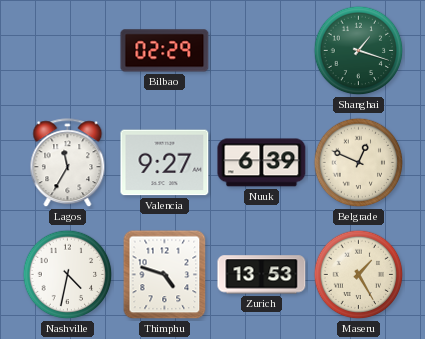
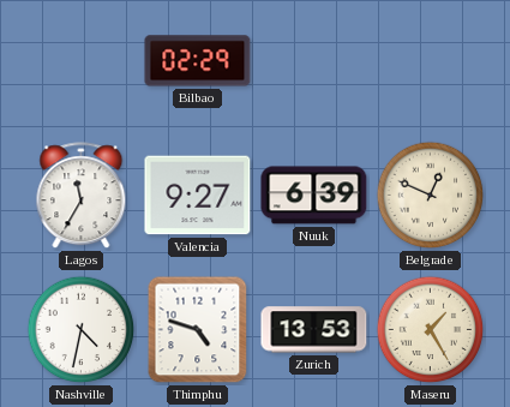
Shanghai: 1:18 -> none (359, 51)
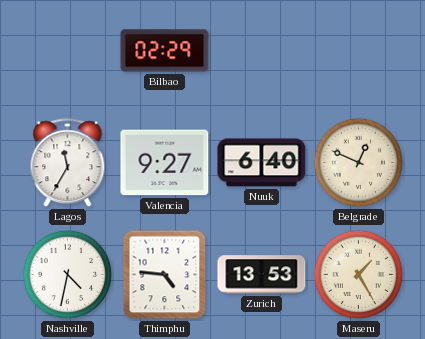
Nuuk: 6:39 -> 6:40 (262, 163)
Thimphu: 4:48 -> 4:46 (165, 275)
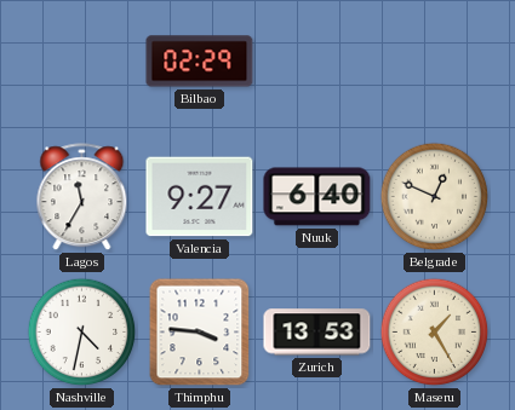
Thimphu: 4:46 -> 3:46 (200, 333)
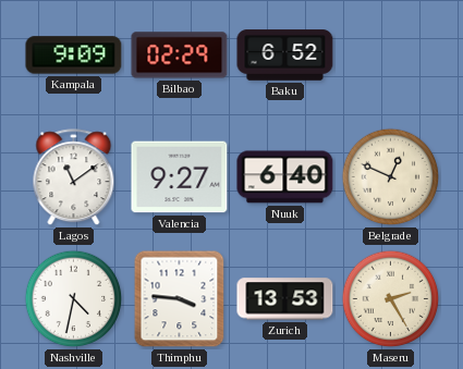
Kampala: none -> 9:09 (74, 56)
Baku: none -> 6:52 (285, 56)
Lagos: 11:35 -> 11:09 (74, 177)
Maseru: 1:25 -> 2:25 (391, 299)
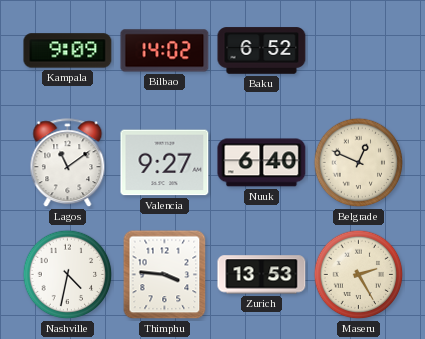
Bilbao: 02:29 -> 14:02 (165, 51)
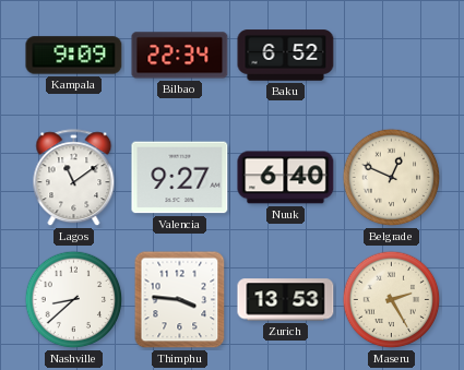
Bilbao: 14:02 -> 22:34 (180, 56)
Nashville: 4:32 -> 8:38 (74, 300)
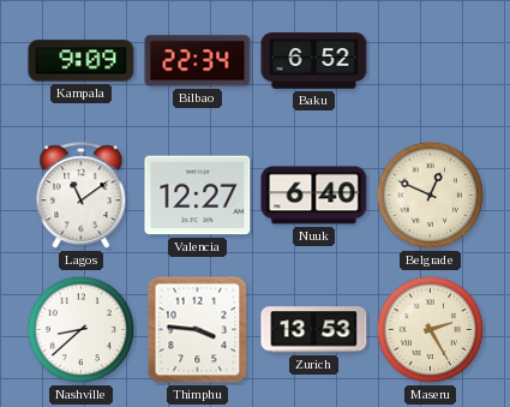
Valencia: 9:27 -> 12:27 (198, 196)
